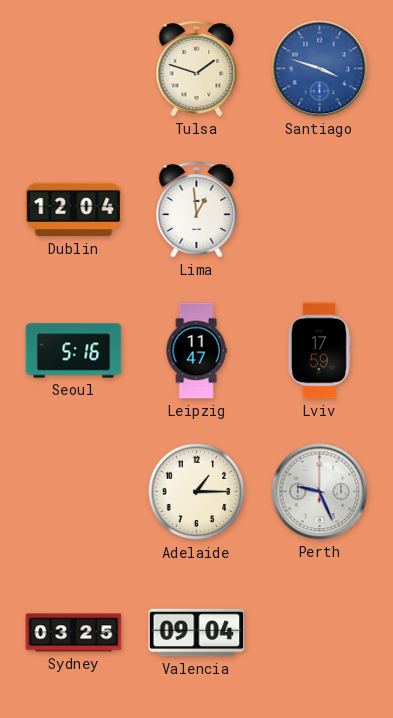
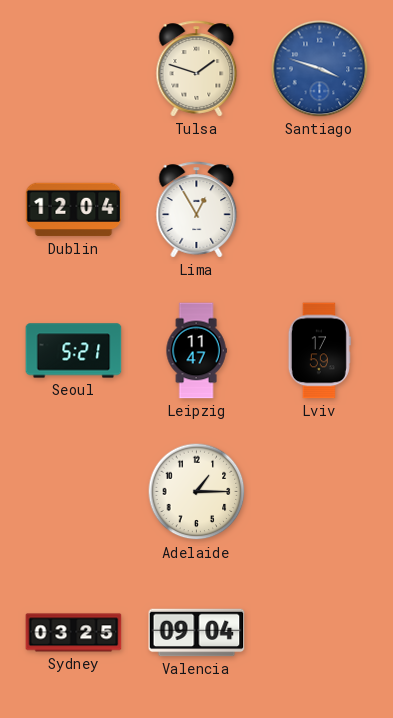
Lima: 12:59 -> 12:55 (197, 210)
Seoul: 5:16 -> 5:21 (74, 351)
Perth: 9:26 -> none (320, 492)
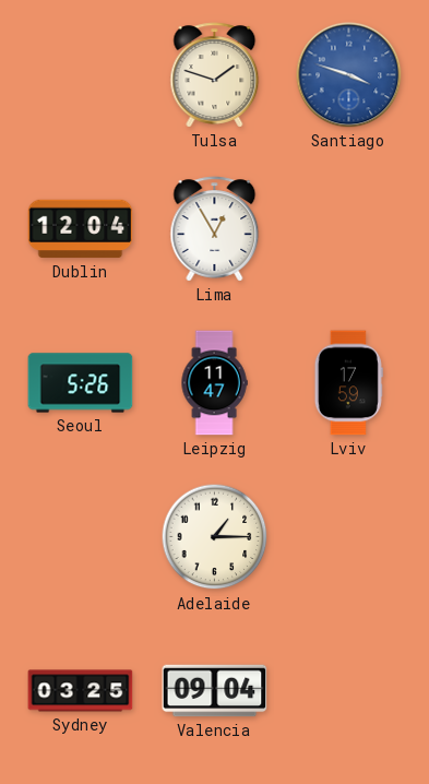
Seoul: 5:21 -> 5:26 (81, 383)
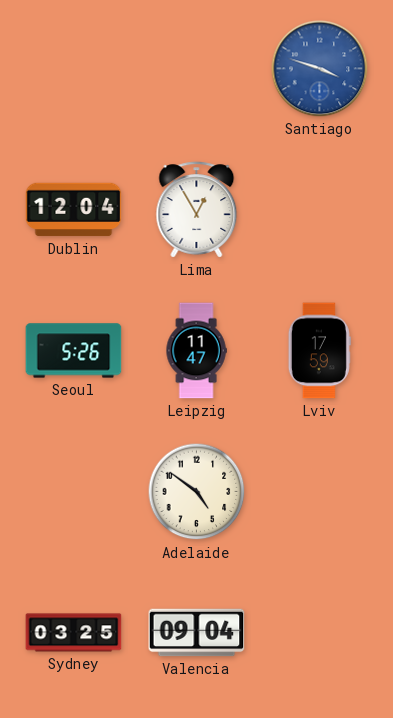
Tulsa: 1:48 -> none (215, 75)
Adelaide: 1:15 -> 4:51 (197, 492)
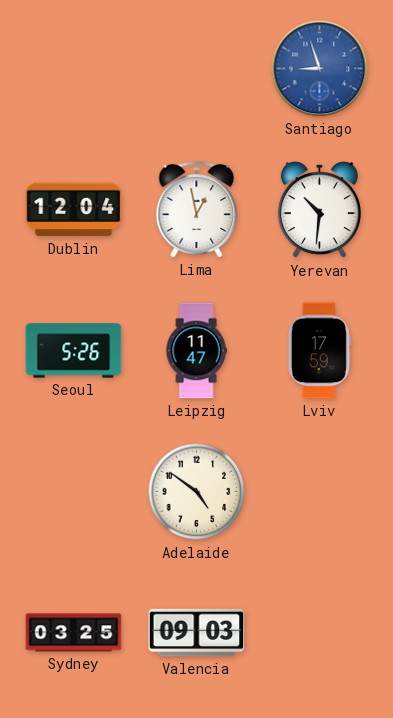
Santiago: 3:48 -> 8:57 (320, 69)
Lima: 12:55 -> 12:58 (197, 210)
Yerevan: none -> 10:31 (319, 210)
Valencia: 09:04 -> 09:03 (197, 633)
